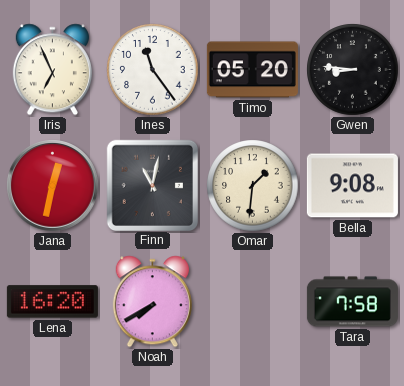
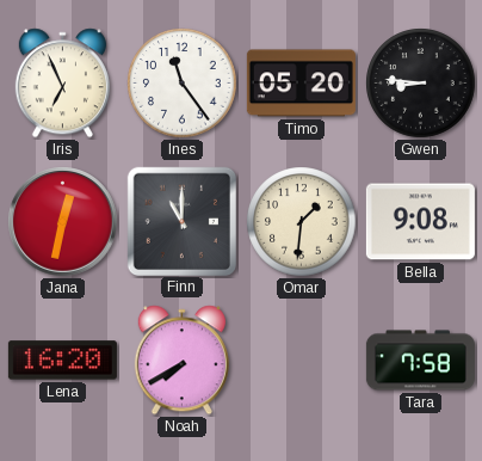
Finn: 11:02 -> 11:00 (181, 221)
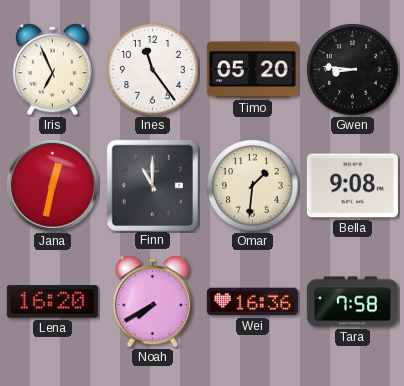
Wei: none -> 16:36 (252, 302)
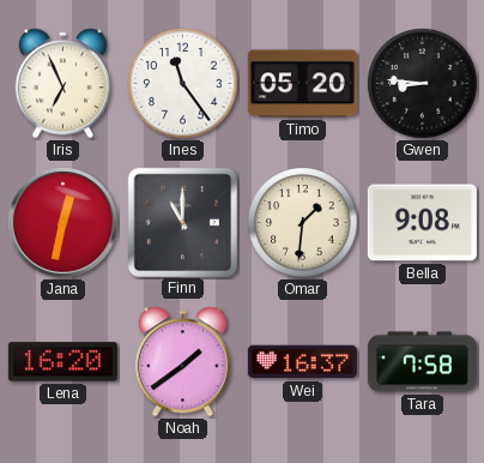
Noah: 7:40 -> 1:39 (182, 362)
Wei: 16:36 -> 16:37 (302, 362)
